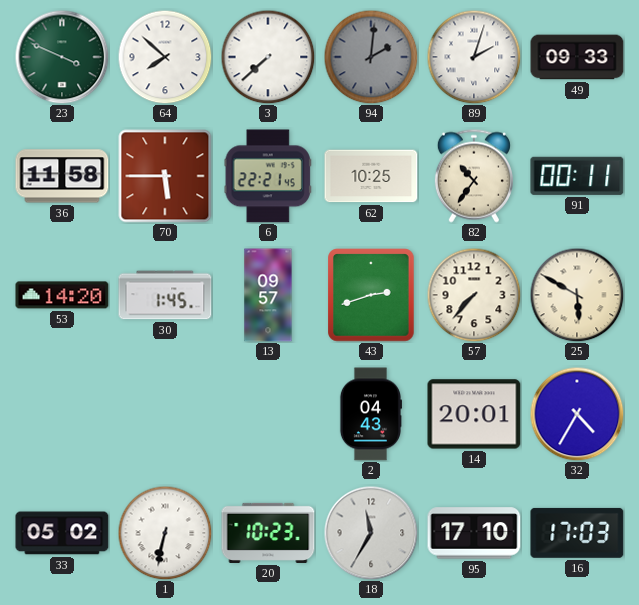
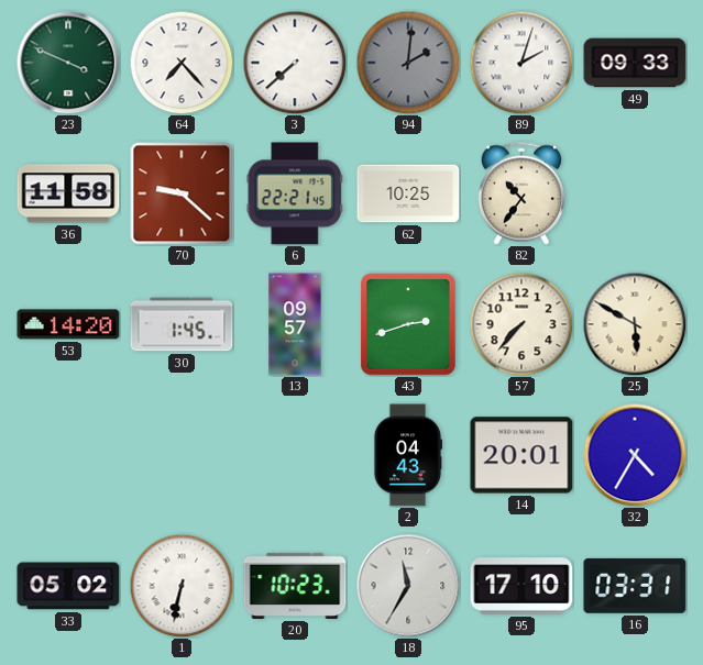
64: 7:52 -> 7:23 (182, 63)
70: 5:45 -> 9:22 (182, 193)
91: 00:11 -> none (577, 176)
16: 17:03 -> 03:31 (635, 586)
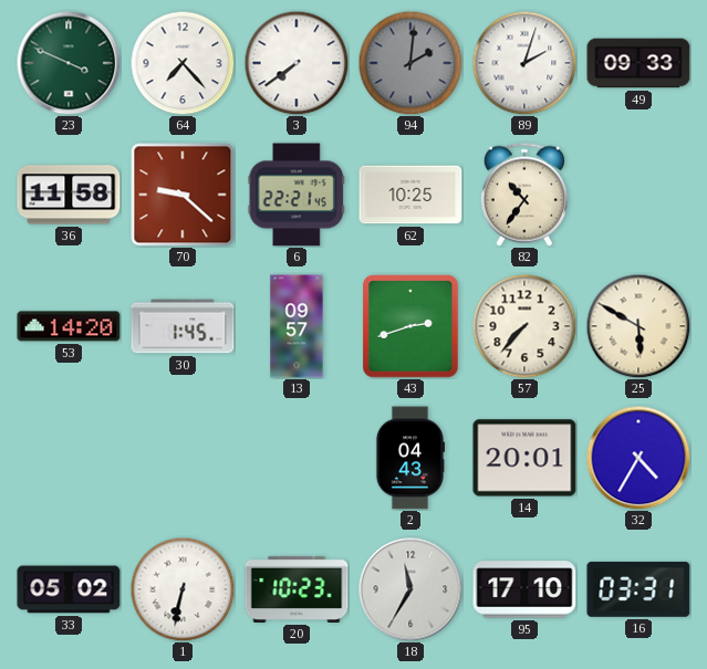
3: 7:38 -> 7:39 (297, 63)
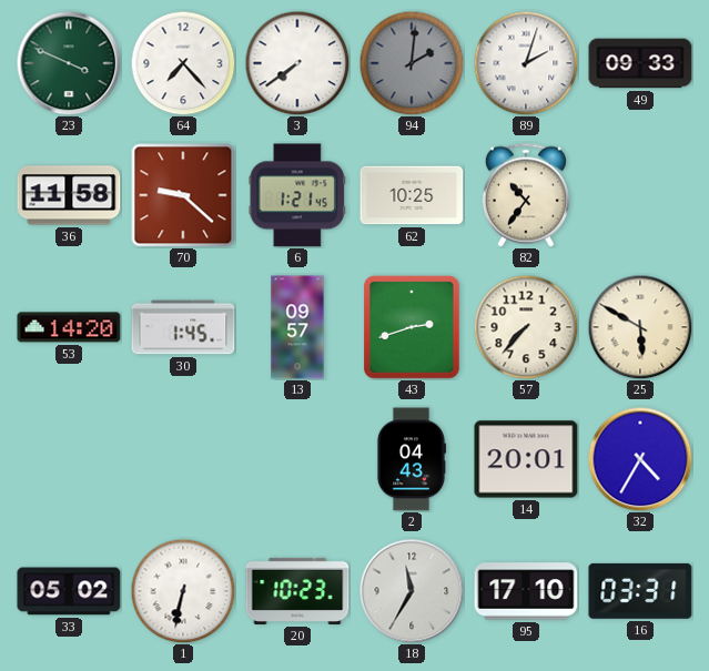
6: 22:21 -> 1:21 (297, 195)
